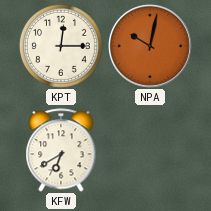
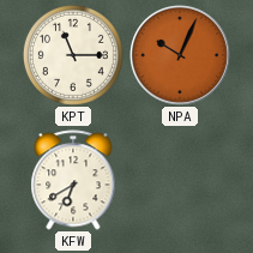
KPT: 12:15 -> 11:15 (73, 55)
NPA: 10:02 -> 10:04 (181, 56)
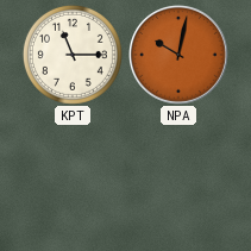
NPA: 10:04 -> 10:02 (180, 56)
KFW: 6:40 -> none (73, 180)
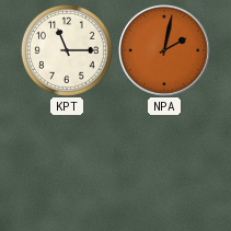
NPA: 10:02 -> 2:02 (165, 51)
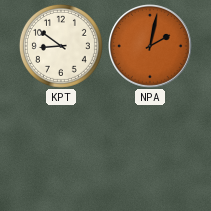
KPT: 11:15 -> 8:51 (61, 46)
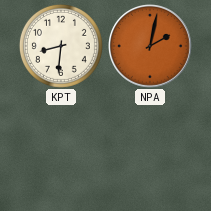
KPT: 8:51 -> 8:31 (61, 46)
